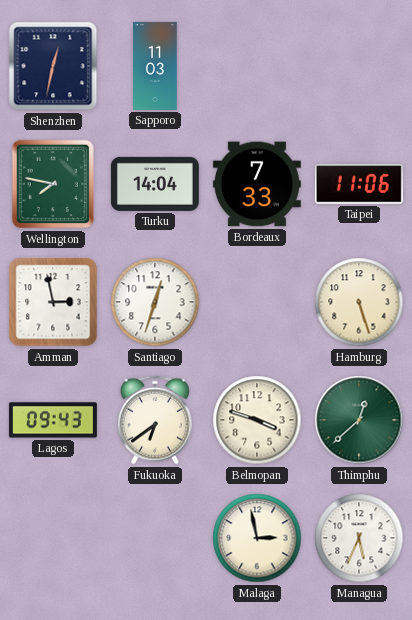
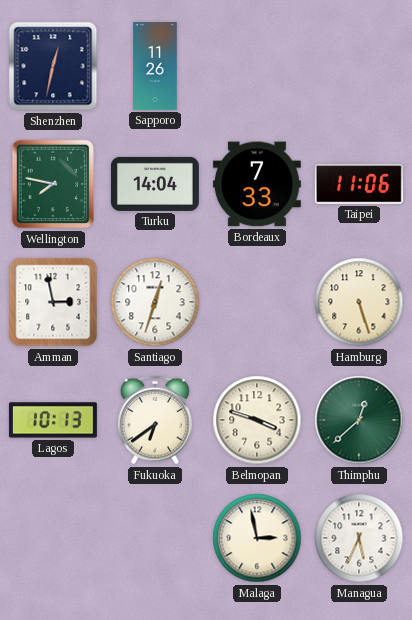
Sapporo: 11:03 -> 11:26 (155, 66)
Lagos: 09:43 -> 10:13 (53, 420)
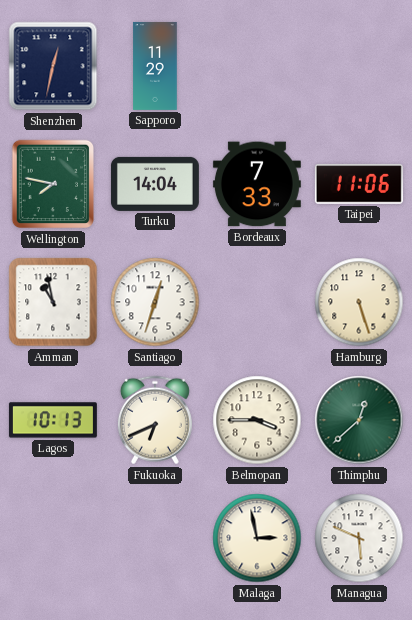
Sapporo: 11:26 -> 11:29 (155, 66)
Amman: 2:58 -> 10:58 (53, 302)
Fukuoka: 6:39 -> 6:41 (155, 420)
Belmopan: 3:48 -> 3:45 (257, 420)
Managua: 5:34 -> 5:49 (359, 538)
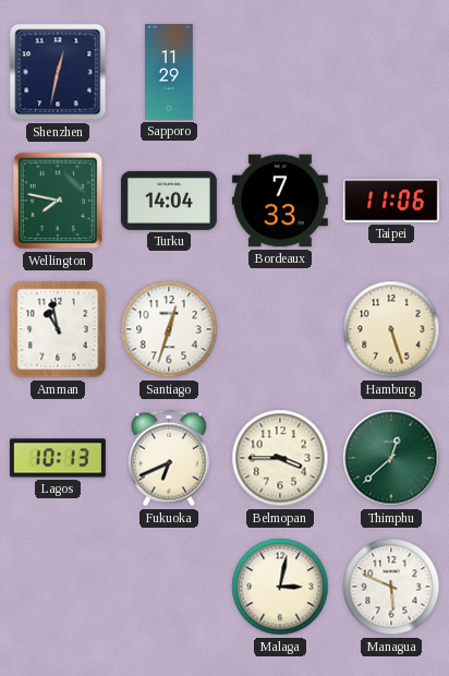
Malaga: 2:58 -> 3:02 (280, 587)
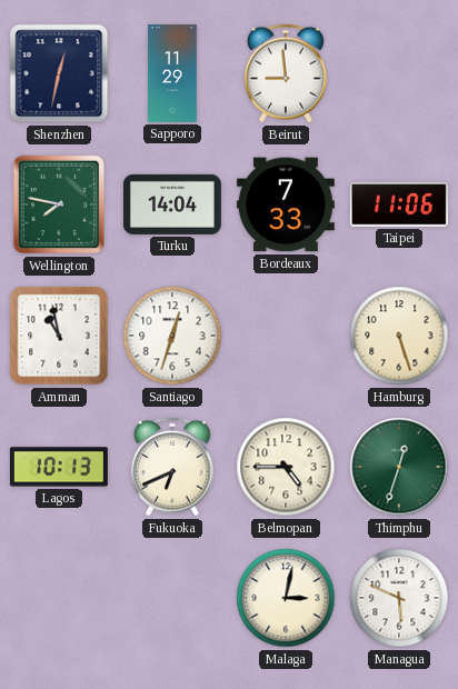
Beirut: none -> 8:59 (286, 73)
Belmopan: 3:45 -> 4:45 (286, 467)
Thimphu: 12:38 -> 12:33 (399, 467)
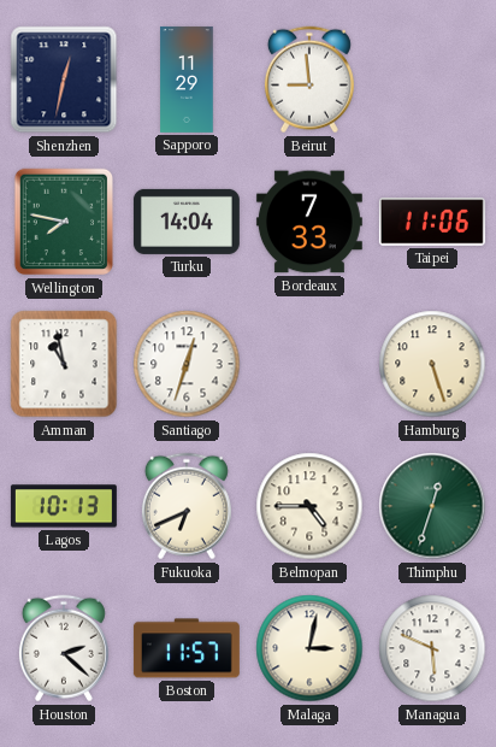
Houston: none -> 2:22 (64, 648)
Boston: none -> 11:57 (187, 648)
